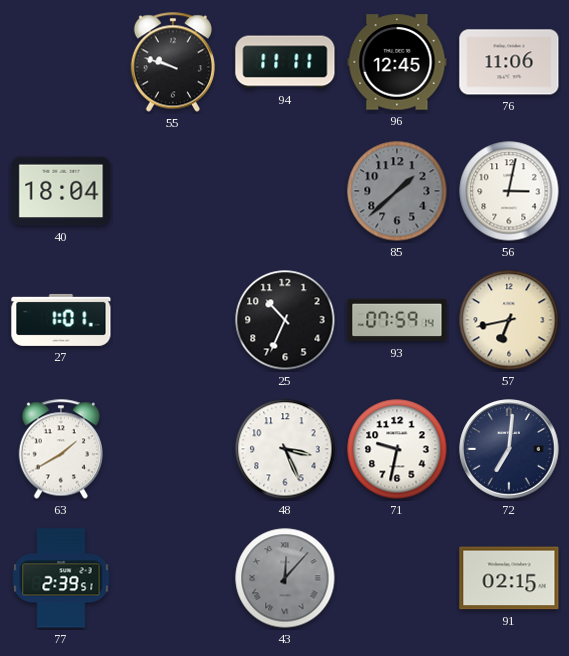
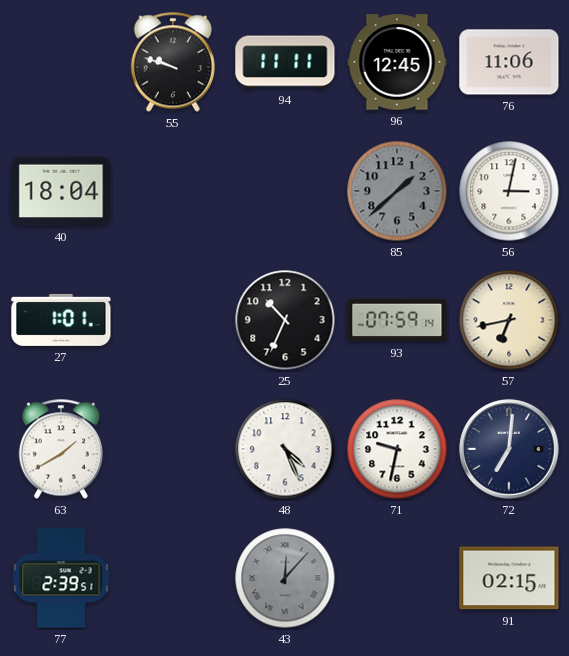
48: 3:26 -> 4:26 (285, 449)
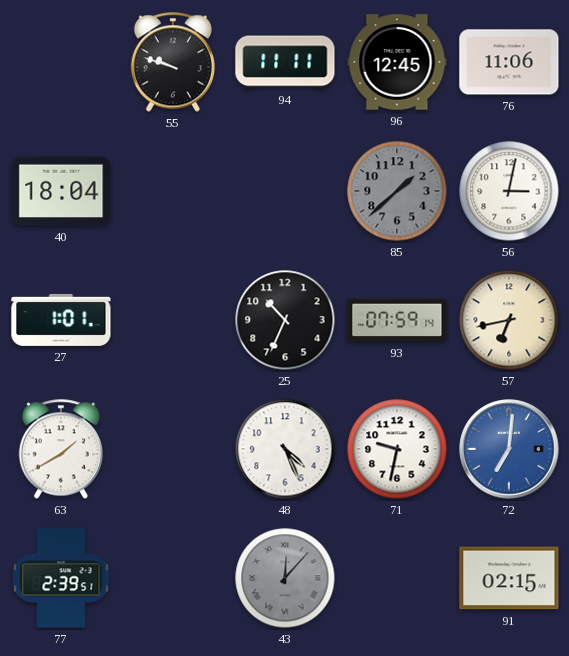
72 dial: navy -> blue (509, 449)
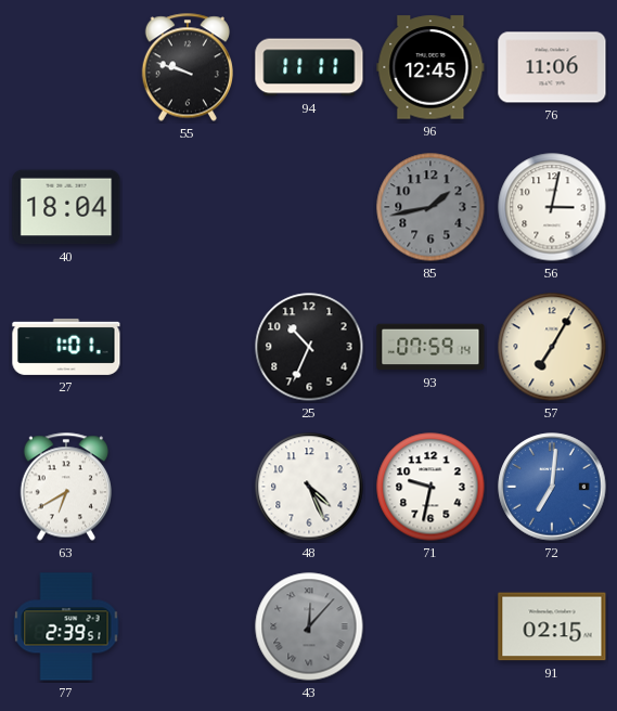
85: 1:38 -> 1:43 (430, 207)
57: 6:43 -> 7:05 (552, 347)
63: 1:40 -> 6:40 (65, 487)
